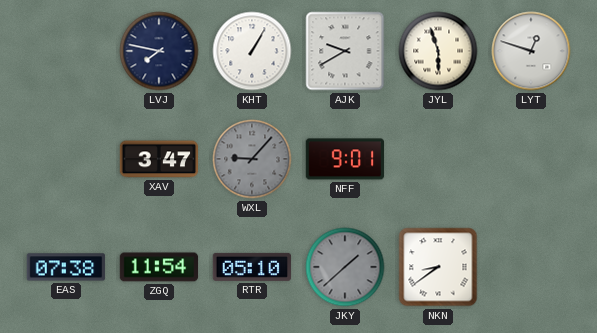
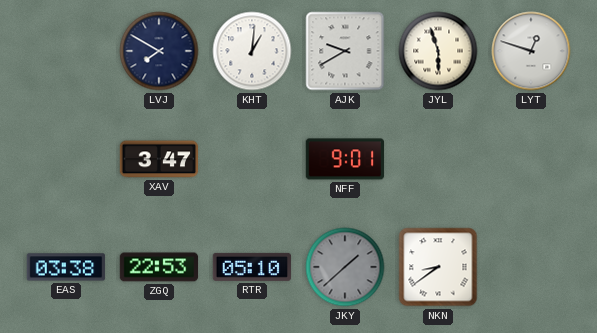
LVJ: 7:47 -> 7:50 (159, 51)
KHT: 1:05 -> 1:01 (252, 51)
WXL: 9:07 -> none (252, 159)
EAS: 07:38 -> 03:38 (66, 267)
ZGQ: 11:54 -> 22:53 (159, 267)
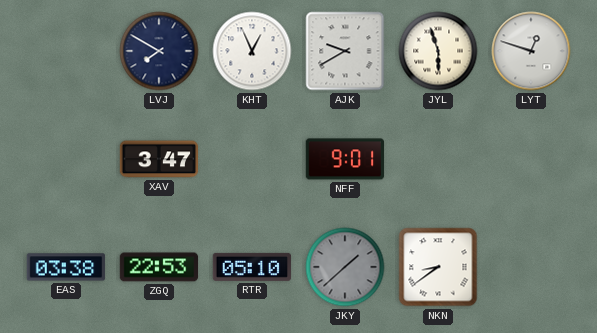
KHT: 1:01 -> 12:56 (252, 51)
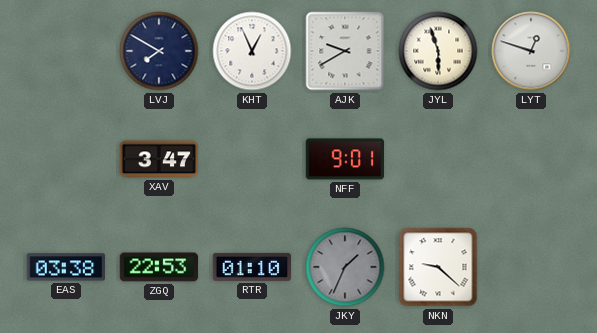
RTR: 05:10 -> 01:10 (252, 267)
JKY: 1:38 -> 1:34 (345, 267)
NKN: 8:39 -> 9:22 (438, 267)
